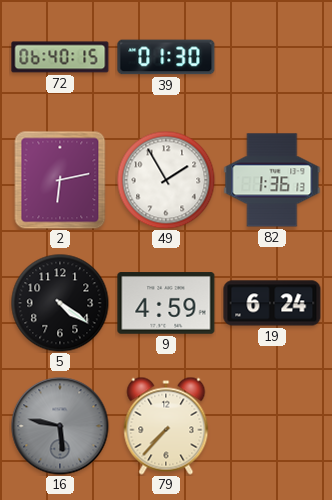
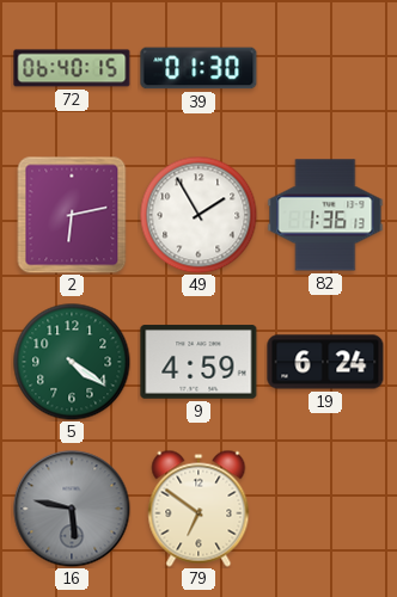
5 dial: black -> green (72, 362)
79: 7:37 -> 6:51 (198, 509)
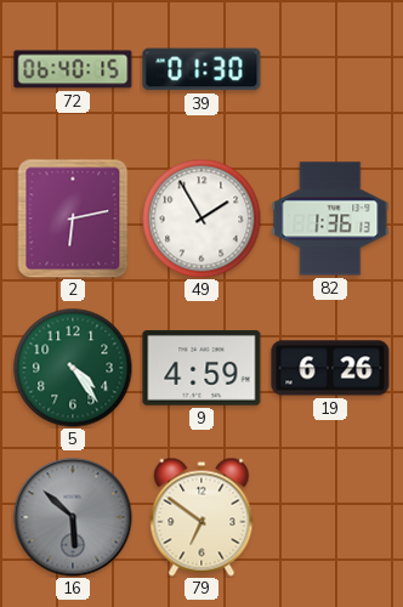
5: 4:21 -> 4:24 (73, 368)
19: 6:24 -> 6:26 (330, 368)
16: 5:47 -> 5:52 (73, 517)
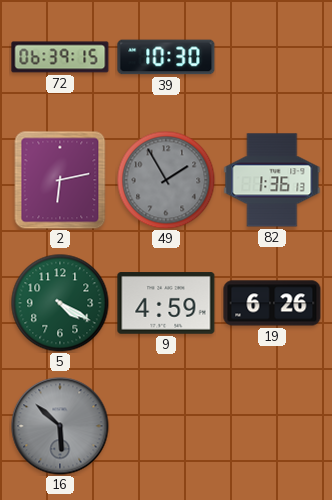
72: 06:40 -> 06:39 (60, 57)
39: 01:30 -> 10:30 (166, 57)
49 dial: white -> grey (166, 180)
5: 4:24 -> 4:20 (60, 303)
79: 6:51 -> none (201, 517)
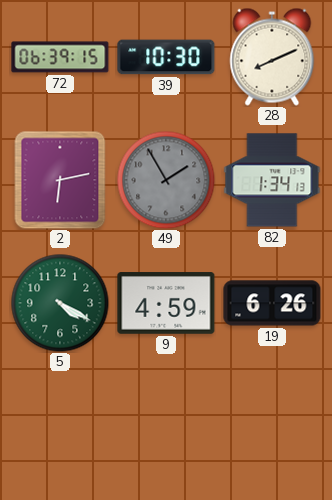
28: none -> 8:11 (272, 57)
82: 1:36 -> 1:34 (272, 180)
16: 5:52 -> none (60, 426)
